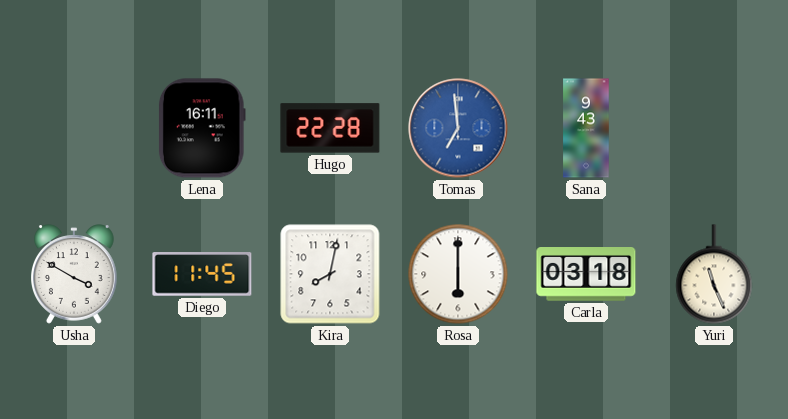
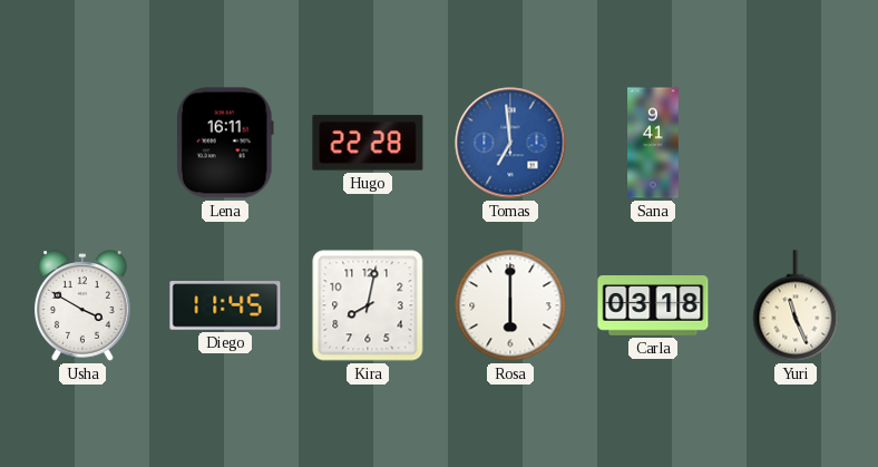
Sana: 9:43 -> 9:41 (653, 143)
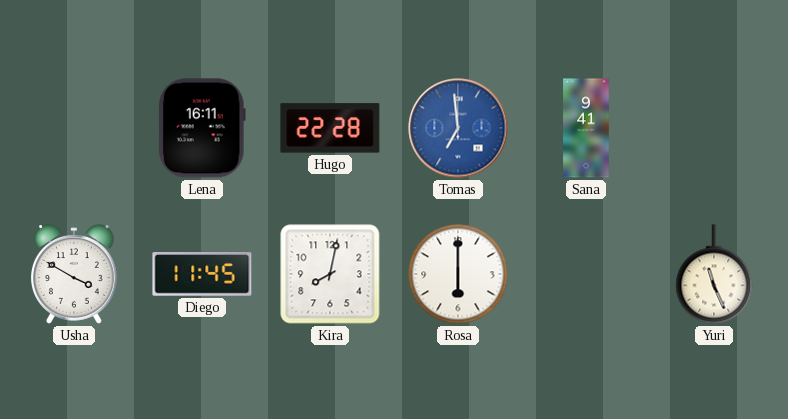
Carla: 03:18 -> none (653, 305)
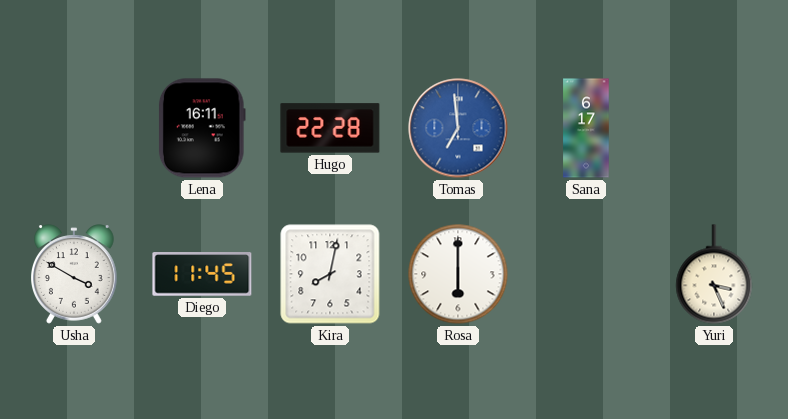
Sana: 9:41 -> 6:17 (586, 128)
Yuri: 11:26 -> 3:26 (714, 274)
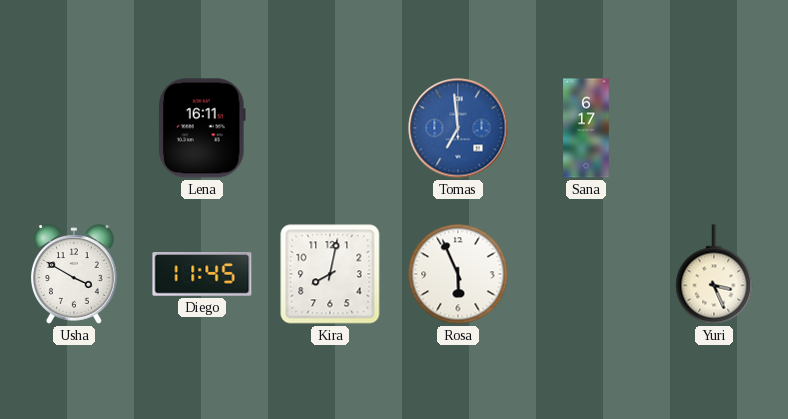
Hugo: 22:28 -> none (330, 128)
Rosa: 6:00 -> 5:56 (458, 274)
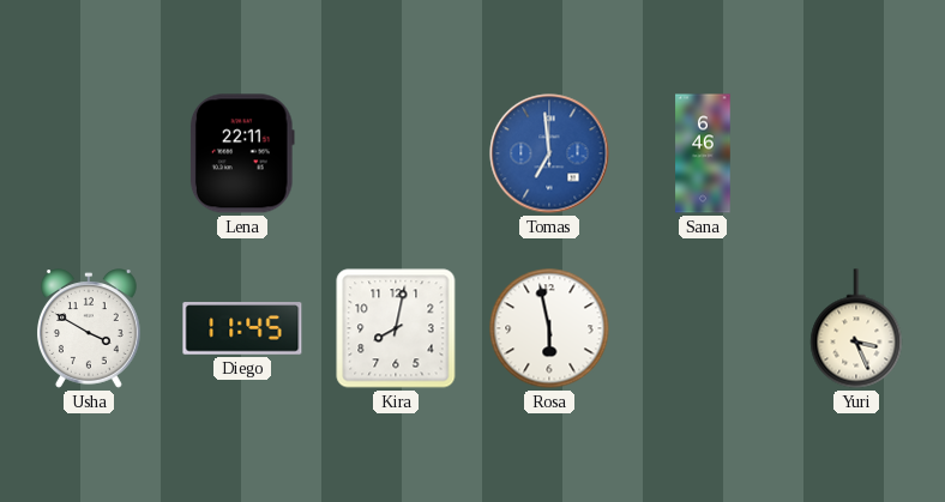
Lena: 16:11 -> 22:11 (242, 153)
Sana: 6:17 -> 6:46 (703, 153)
Rosa: 5:56 -> 5:58 (549, 328)
